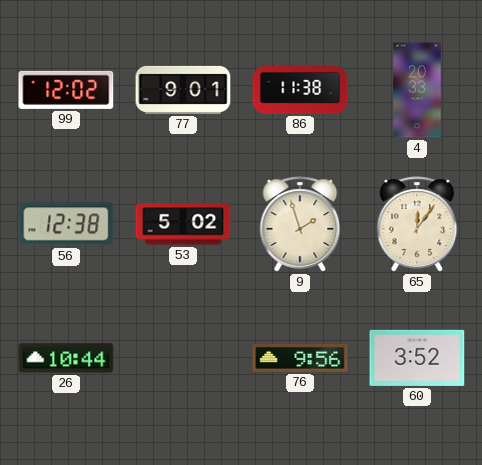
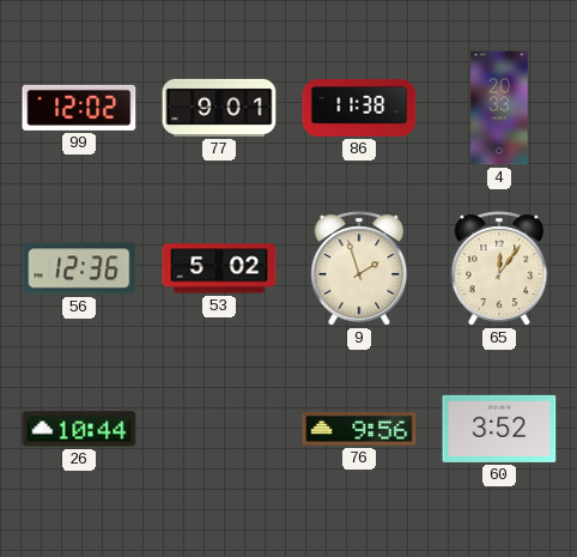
56: 12:38 -> 12:36 (79, 268)
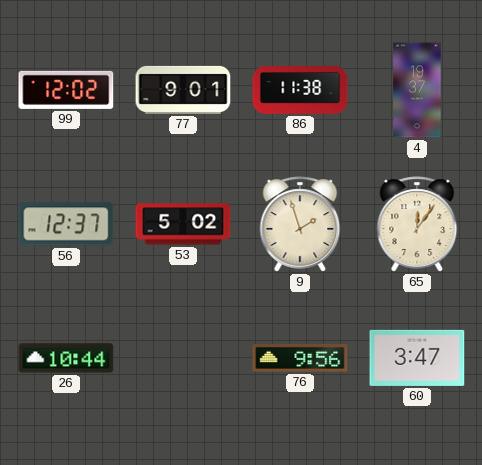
4: 20:33 -> 19:37 (417, 90)
56: 12:36 -> 12:37 (66, 224)
60: 3:52 -> 3:47 (417, 358)
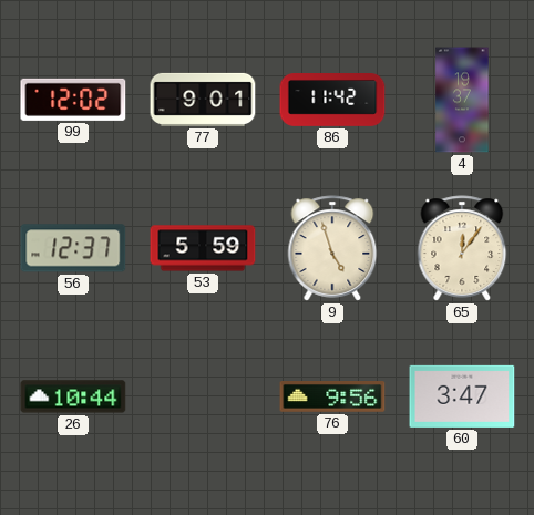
86: 11:38 -> 11:42 (332, 101)
53: 5:02 -> 5:59 (203, 248)
9: 1:57 -> 4:57 (332, 248)
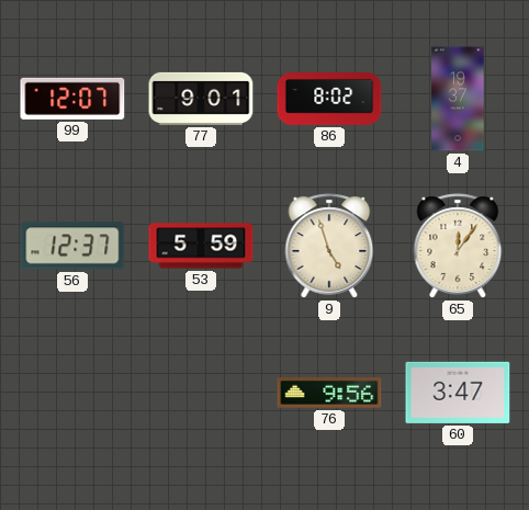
99: 12:02 -> 12:07 (72, 99)
86: 11:42 -> 8:02 (329, 100)
26: 10:44 -> none (73, 396)
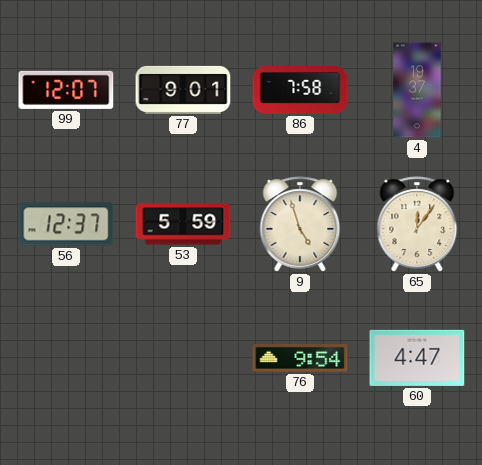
86: 8:02 -> 7:58 (300, 91)
76: 9:56 -> 9:54 (300, 359)
60: 3:47 -> 4:47 (417, 358)
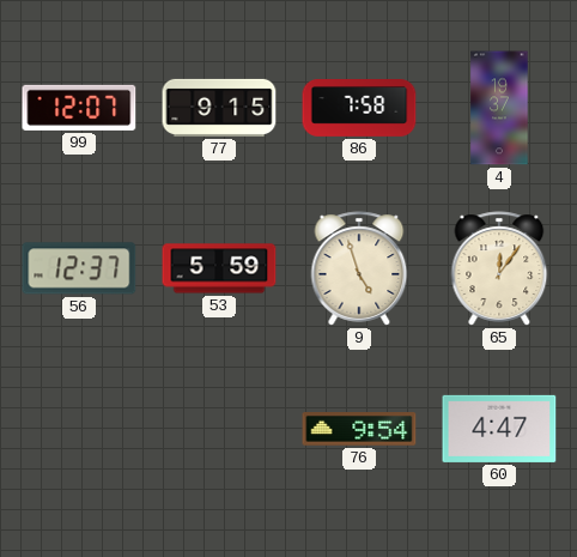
77: 9:01 -> 9:15 (219, 108)
